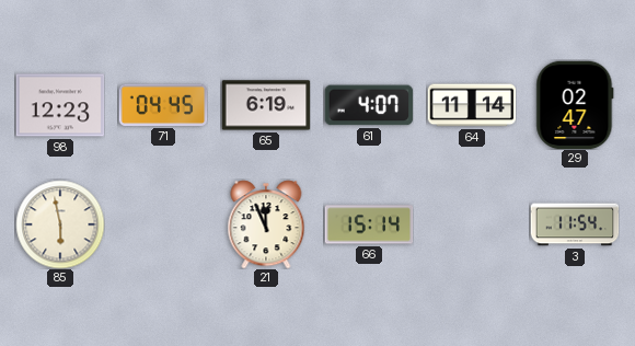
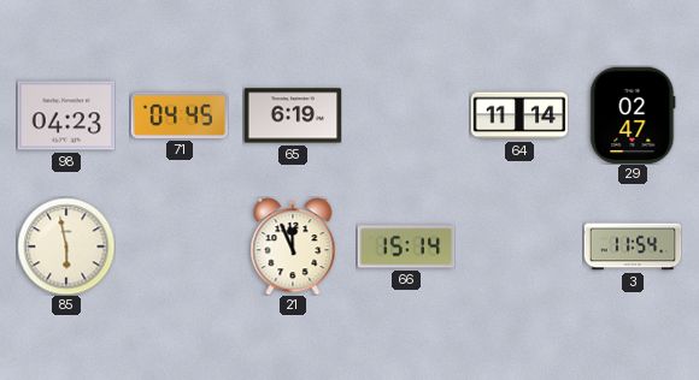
98: 12:23 -> 04:23 (66, 115)
61: 4:07 -> none (369, 105)
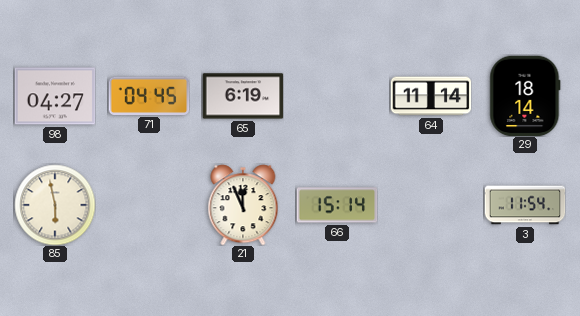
98: 04:23 -> 04:27 (55, 96)
29: 02:47 -> 18:14 (525, 96)
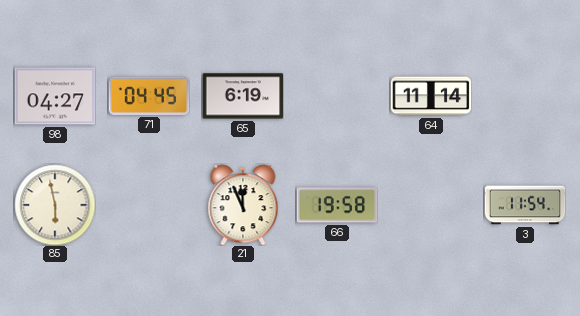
29: 18:14 -> none (525, 96)
66: 15:14 -> 19:58 (337, 205)
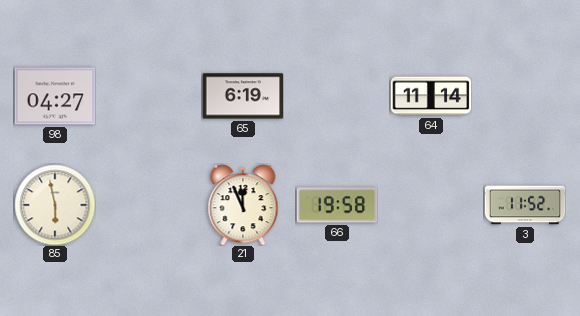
71: 04:45 -> none (149, 96)
3: 11:54 -> 11:52 (525, 205)
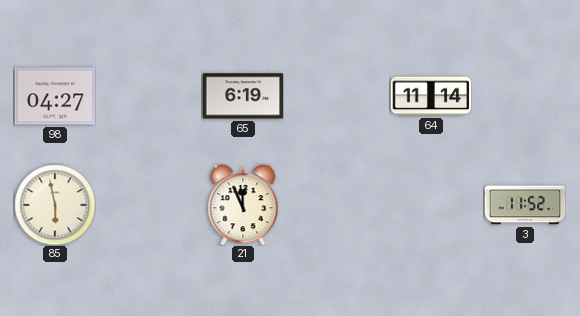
66: 19:58 -> none (337, 205)
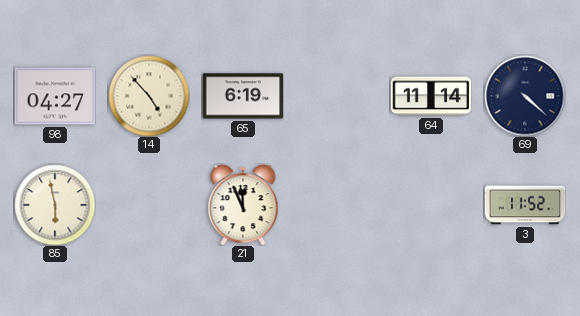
14: none -> 4:53 (149, 96)
69: none -> 4:22 (525, 96)
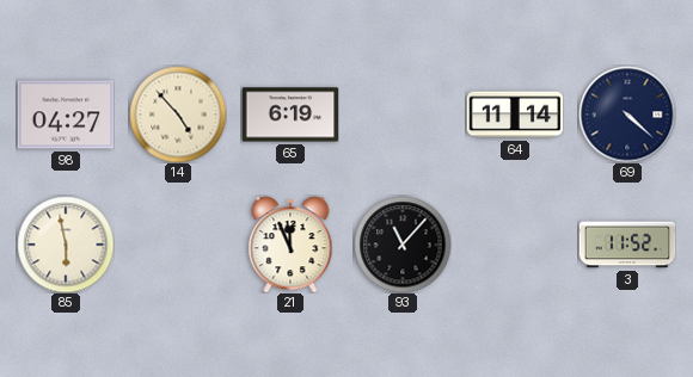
93: none -> 11:07 (403, 245)
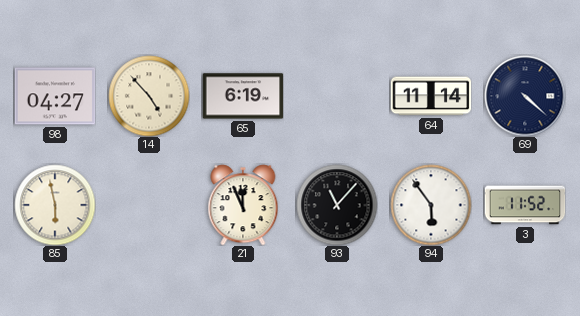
94: none -> 5:54 (431, 205)
